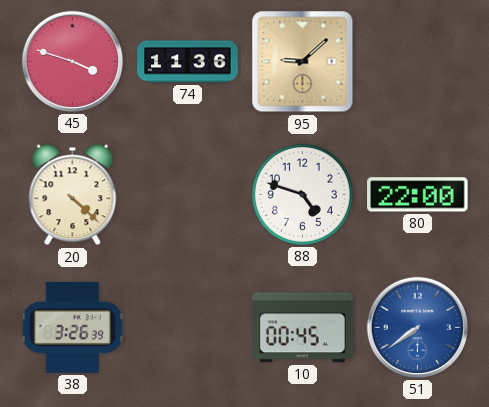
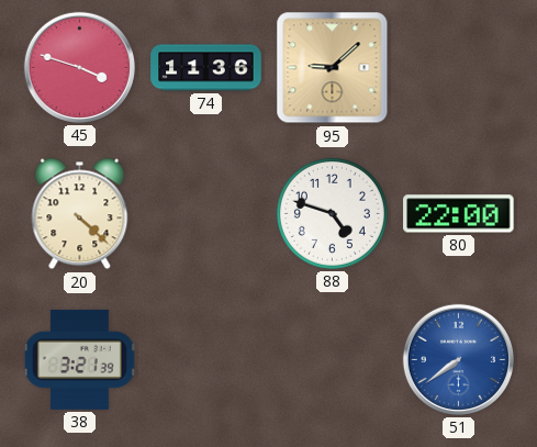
38: 3:26 -> 3:21 (79, 359)
10: 00:45 -> none (303, 328)
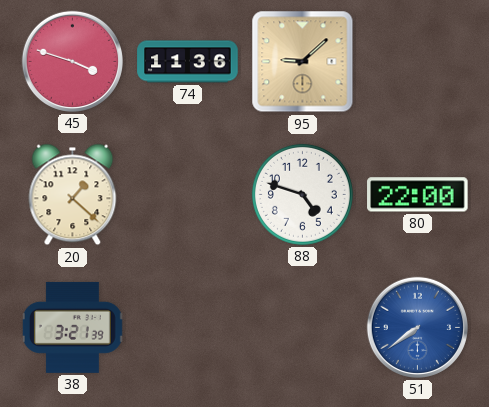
20: 4:22 -> 1:22 (73, 195)
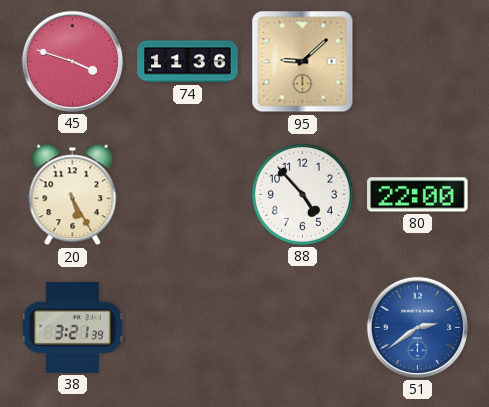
20: 1:22 -> 5:25 (73, 195)
88: 4:48 -> 4:53 (302, 194)
51: 7:39 -> 2:39 (417, 327)
